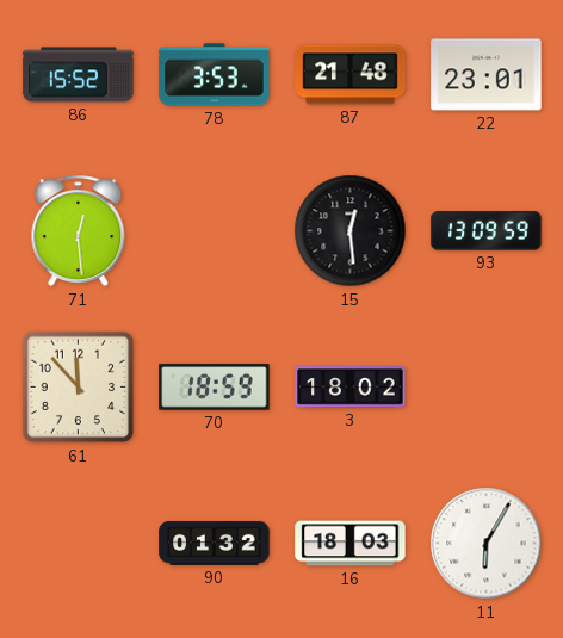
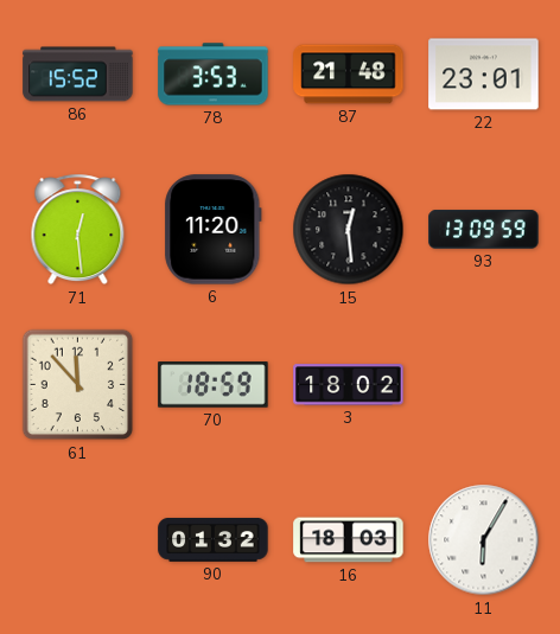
6: none -> 11:20 (214, 230)
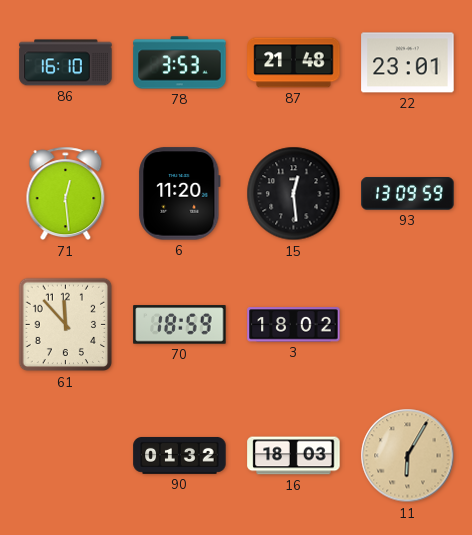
86: 15:52 -> 16:10 (66, 63)
11 dial: white -> champagne (408, 456)
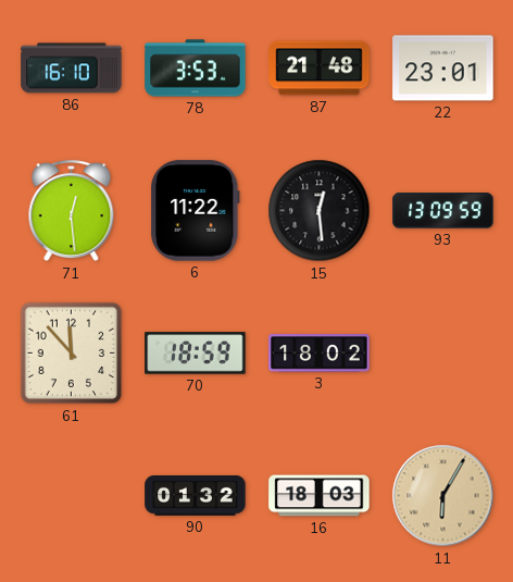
6: 11:20 -> 11:22 (196, 211)
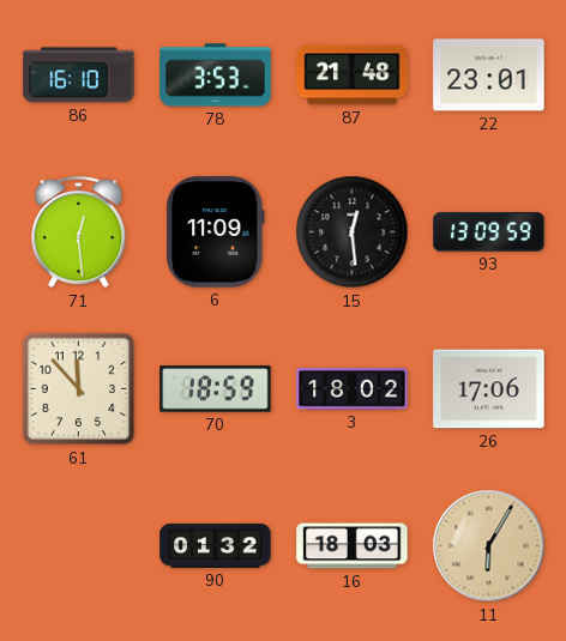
6: 11:22 -> 11:09 (216, 232)
26: none -> 17:06 (489, 389)
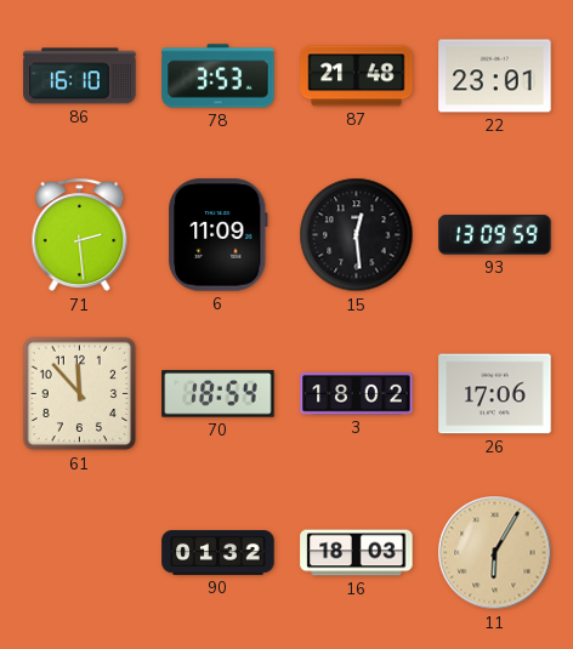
71: 12:29 -> 2:29 (80, 235)
70: 18:59 -> 18:54 (219, 394)
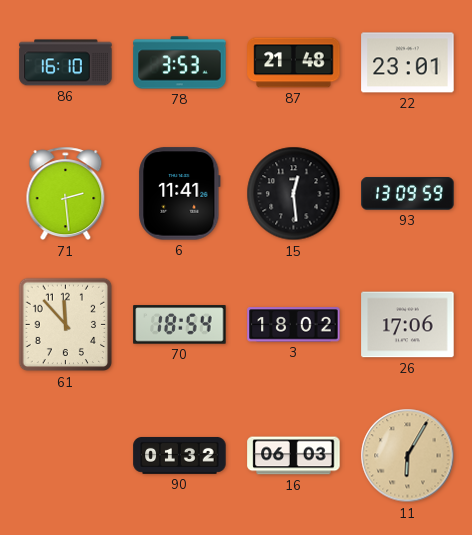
6: 11:09 -> 11:41 (180, 194)
16: 18:03 -> 06:03 (294, 456)
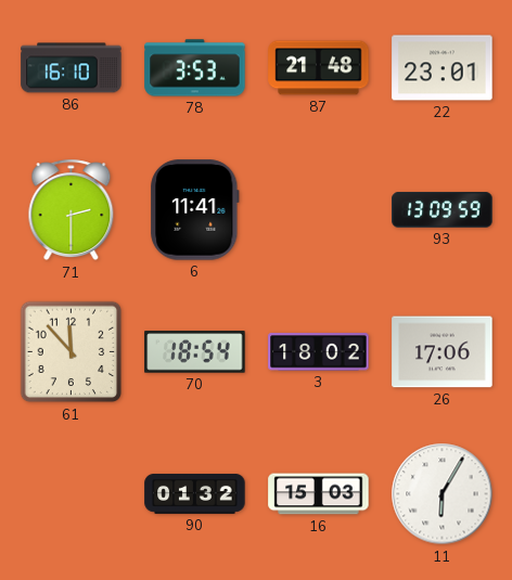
71: 2:29 -> 2:30 (72, 210)
15: 12:29 -> none (294, 194)
16: 06:03 -> 15:03 (319, 494)
11 dial: champagne -> white (443, 494)
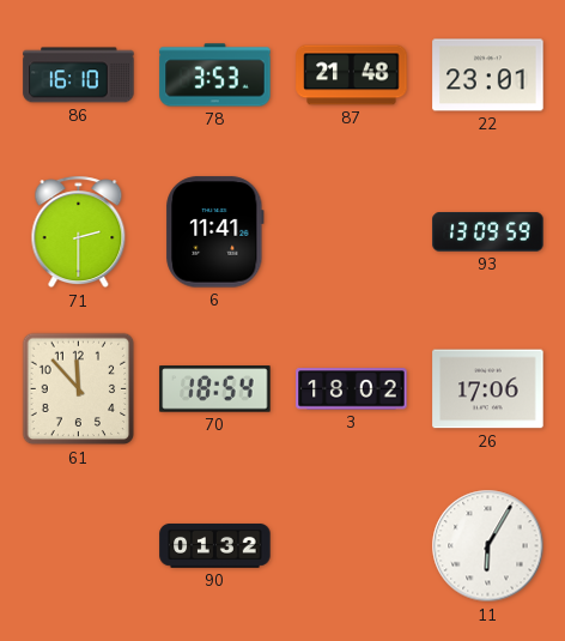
16: 15:03 -> none (319, 494)
